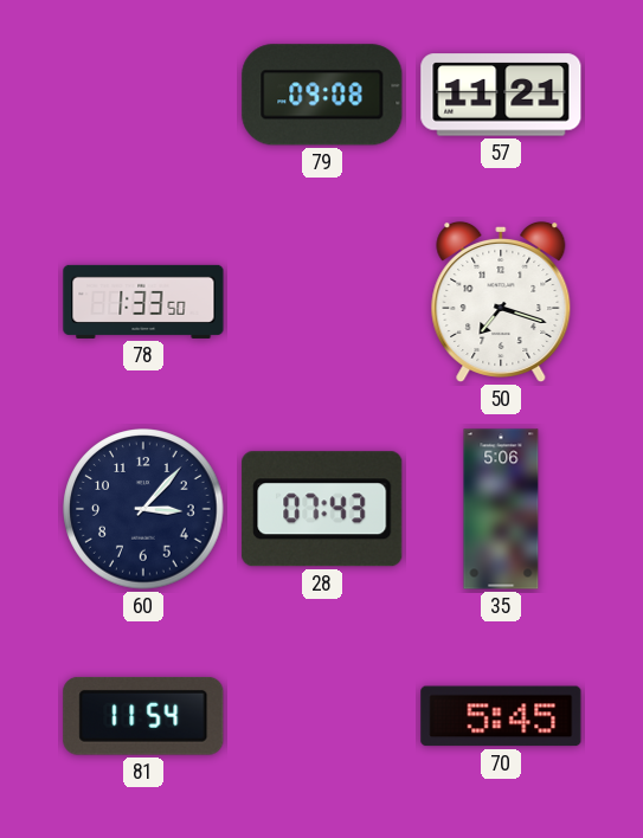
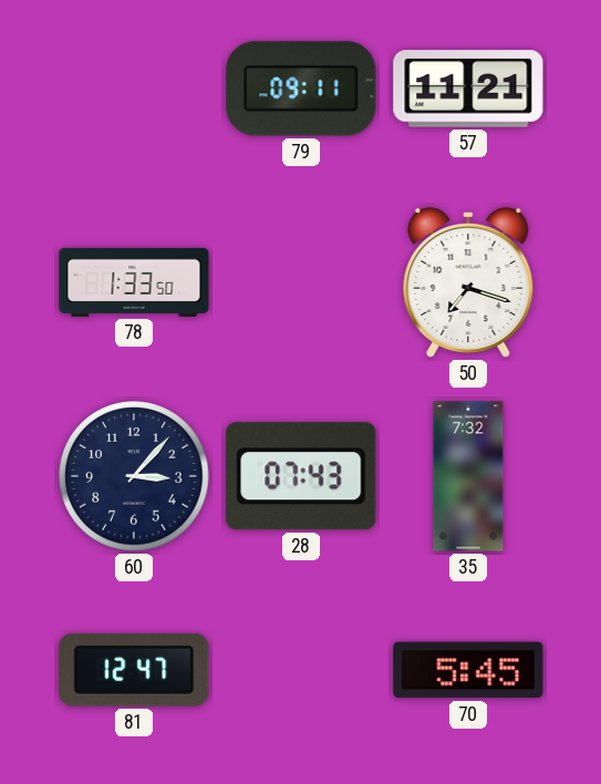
79: 09:08 -> 09:11 (301, 89)
35: 5:06 -> 7:32 (468, 476)
81: 11:54 -> 12:47 (134, 670)
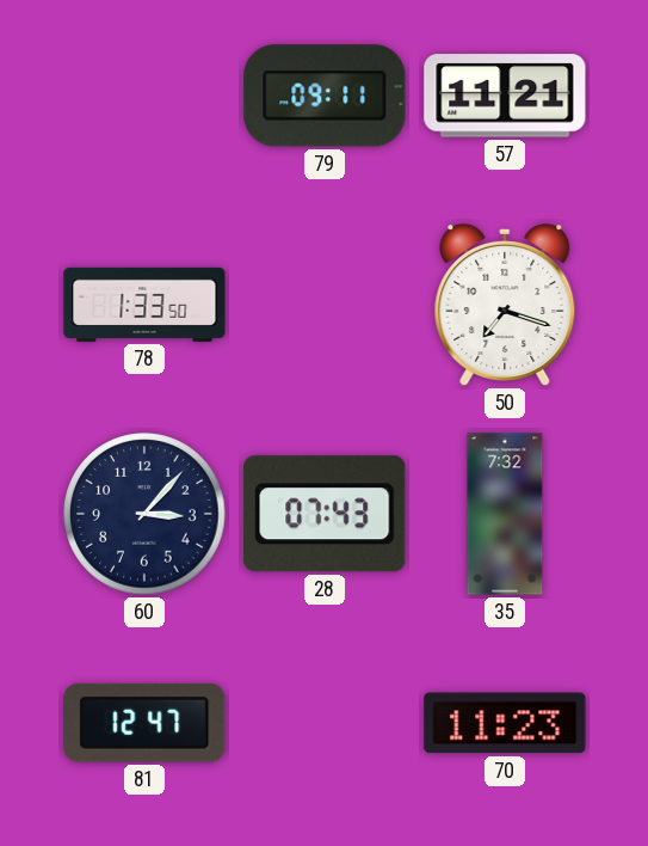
70: 5:45 -> 11:23 (505, 723)
